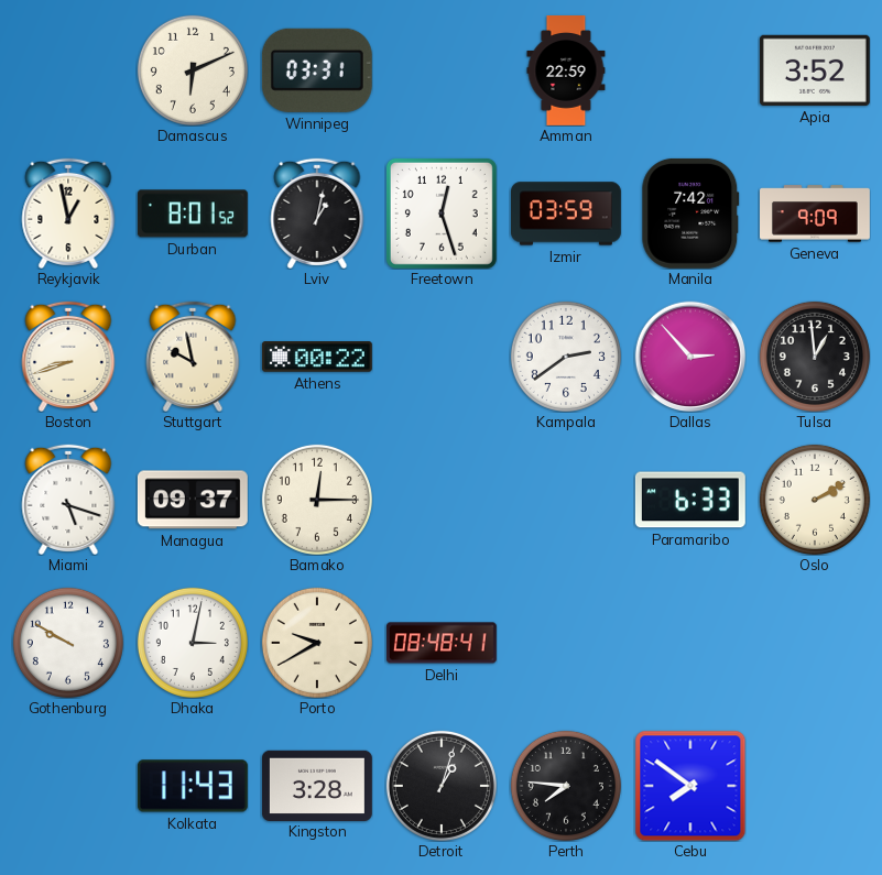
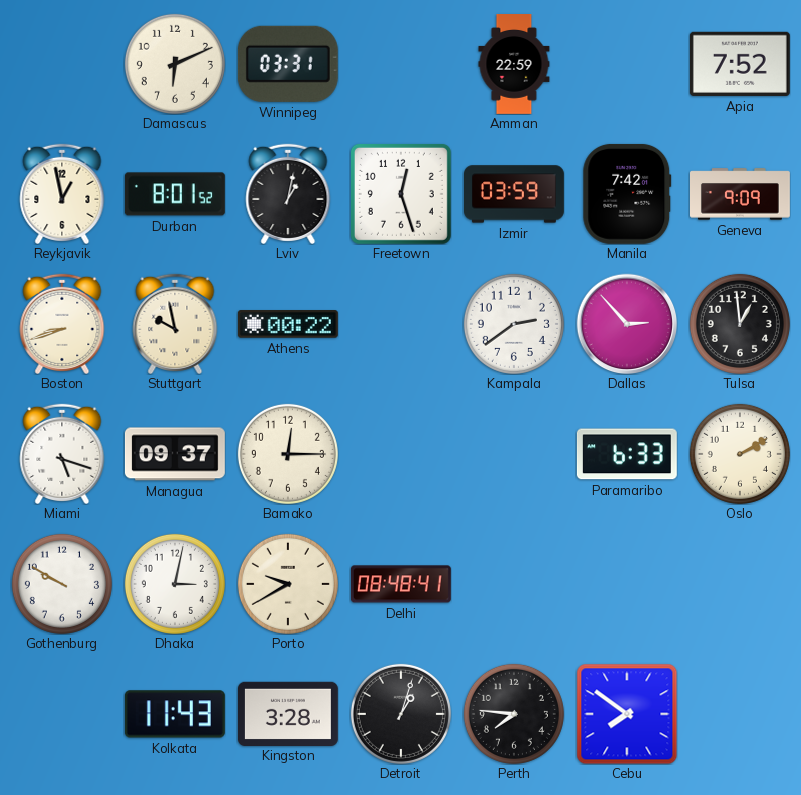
Apia: 3:52 -> 7:52 (740, 64)
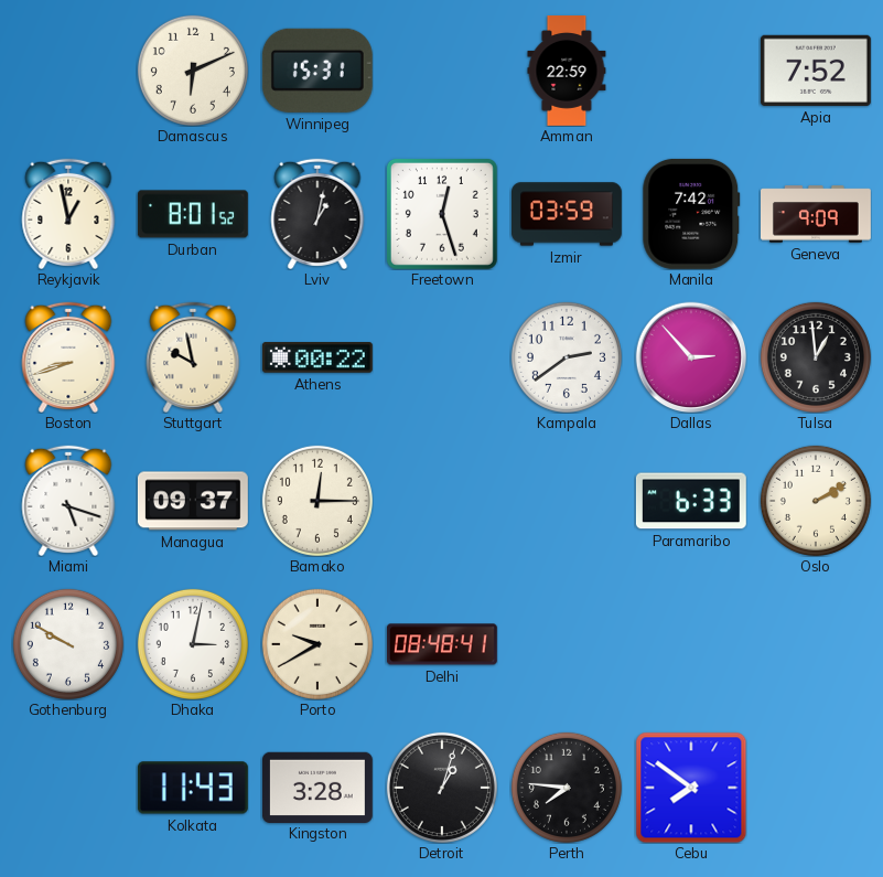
Winnipeg: 03:31 -> 15:31 (317, 71)
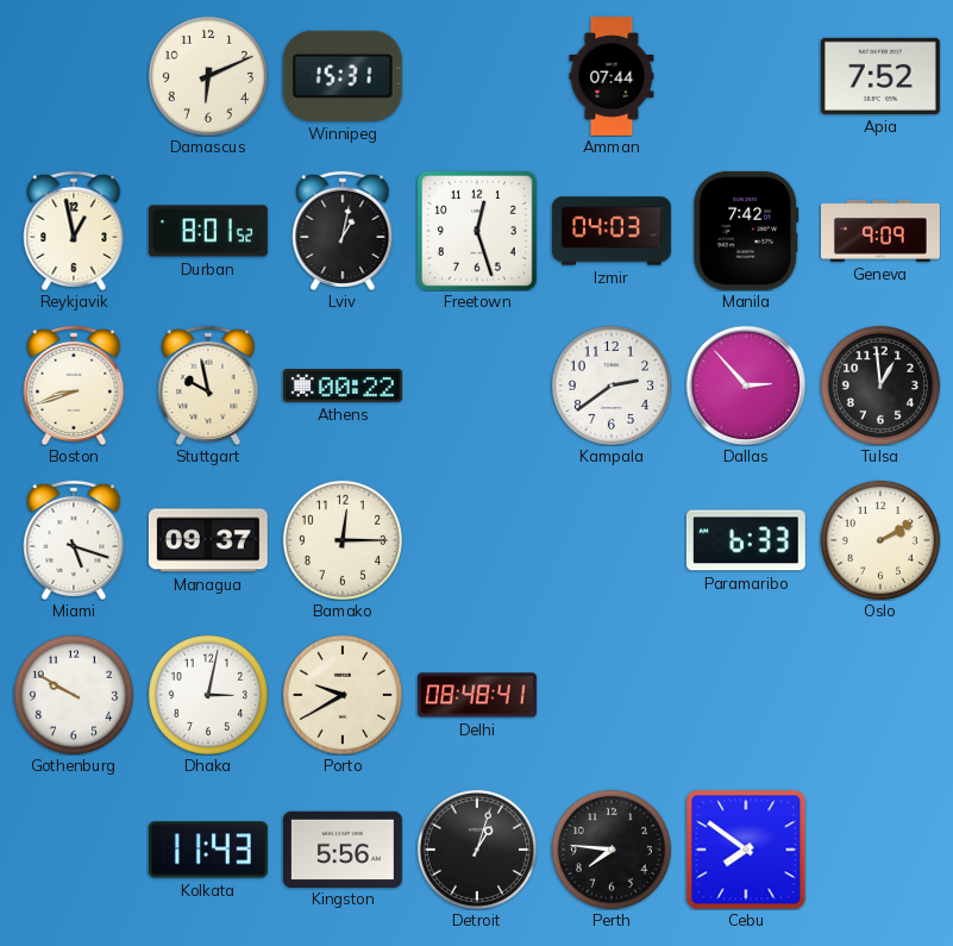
Amman: 22:59 -> 07:44 (612, 77)
Izmir: 03:59 -> 04:03 (613, 231)
Kingston: 3:28 -> 5:56 (343, 848)
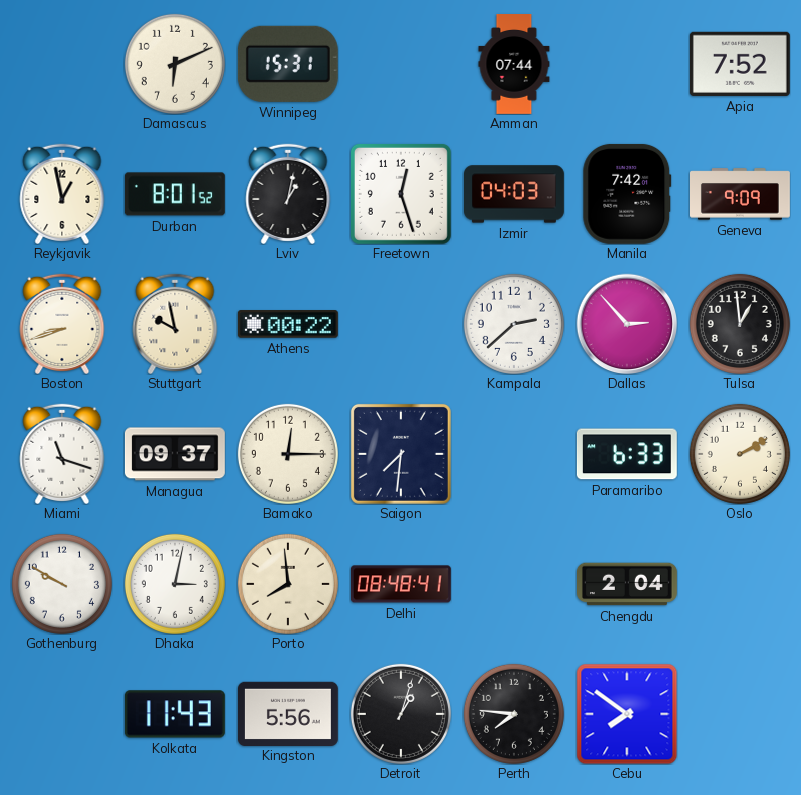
Kampala: 2:39 -> 2:38 (514, 324)
Miami: 5:18 -> 11:18 (62, 454)
Saigon: none -> 7:31 (401, 454)
Porto: 9:40 -> 7:59 (288, 584)
Chengdu: none -> 2:04 (628, 584)
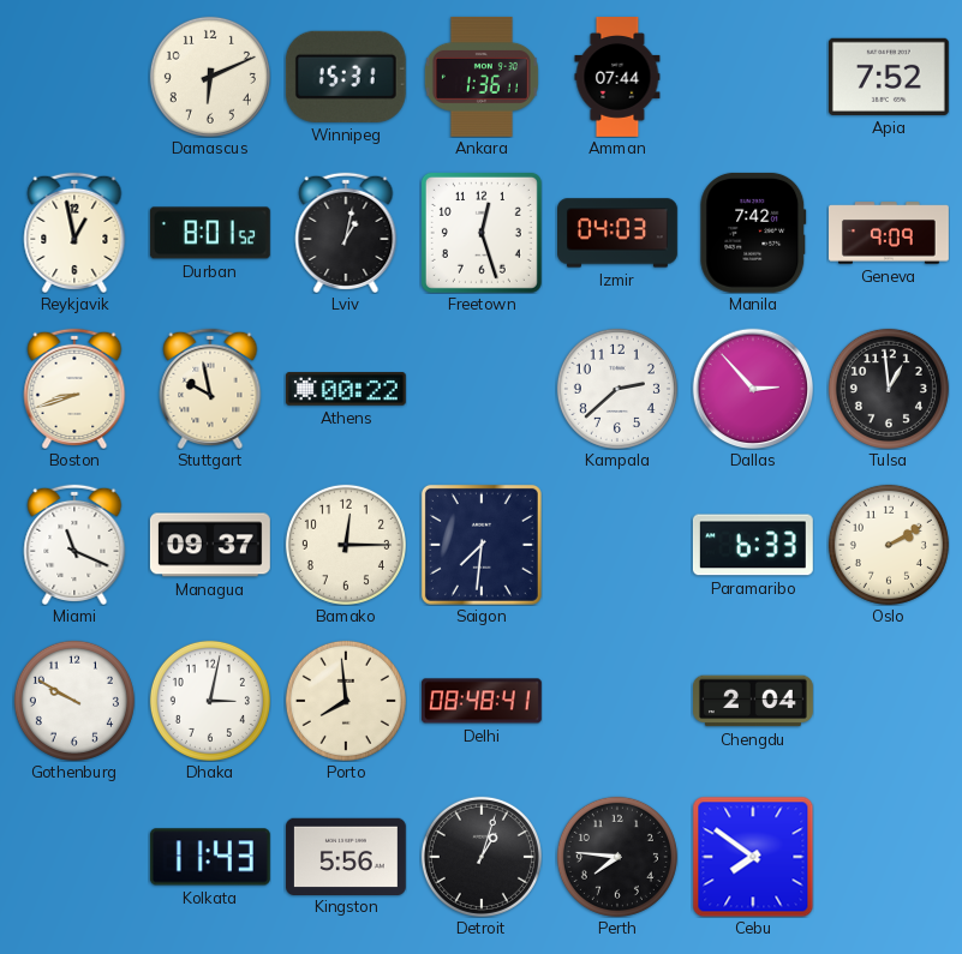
Ankara: none -> 1:36 (482, 77)
Miami: 11:18 -> 11:19 (74, 545)
